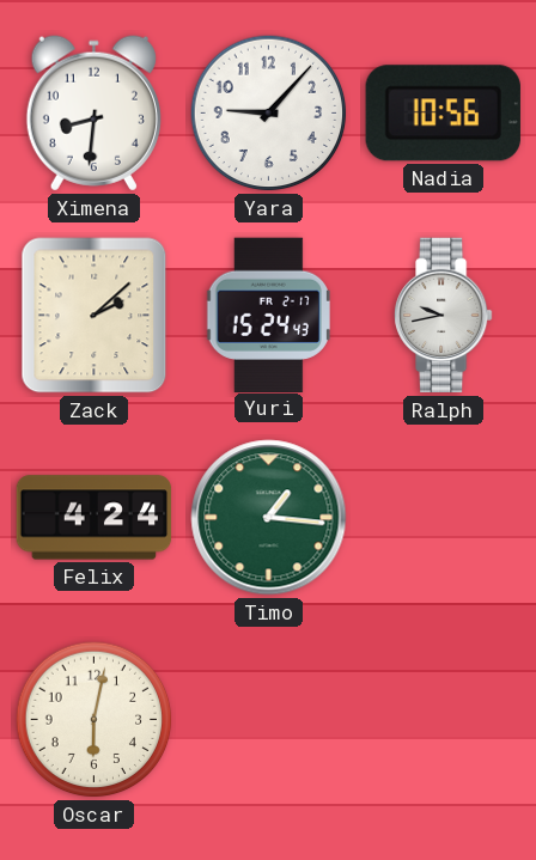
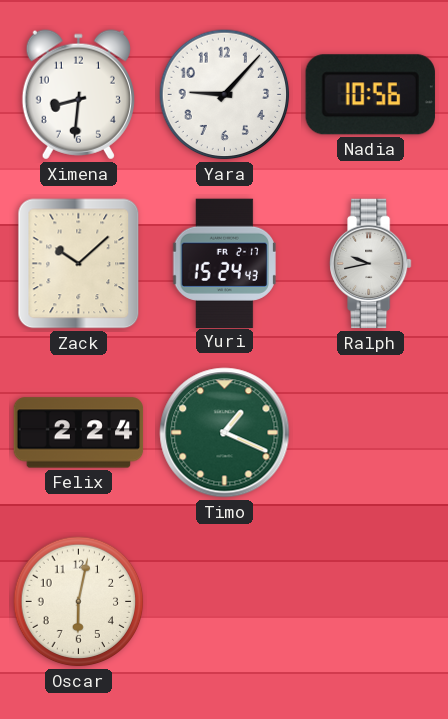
Zack: 2:08 -> 10:08 (79, 264)
Felix: 4:24 -> 2:24 (79, 433)
Timo: 1:16 -> 1:19 (225, 433)
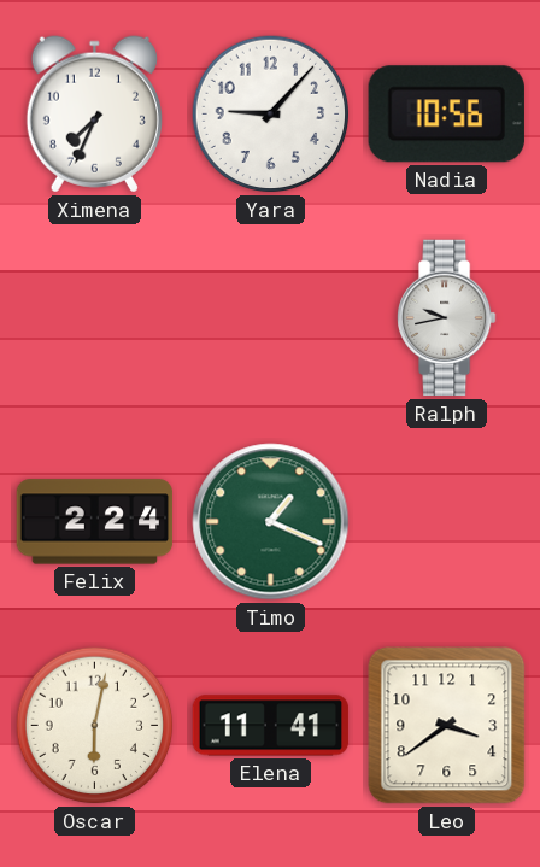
Ximena: 8:31 -> 7:34 (94, 115)
Zack: 10:08 -> none (79, 264)
Yuri: 15:24 -> none (224, 263)
Elena: none -> 11:41 (271, 726)
Leo: none -> 3:39 (447, 726)
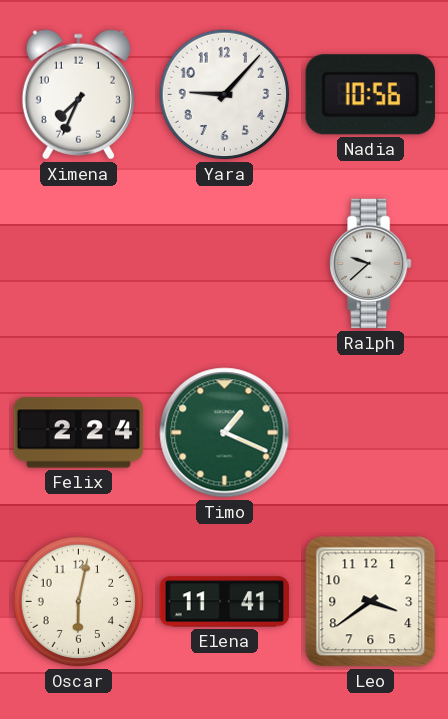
Ralph: 9:43 -> 9:38 (371, 264)
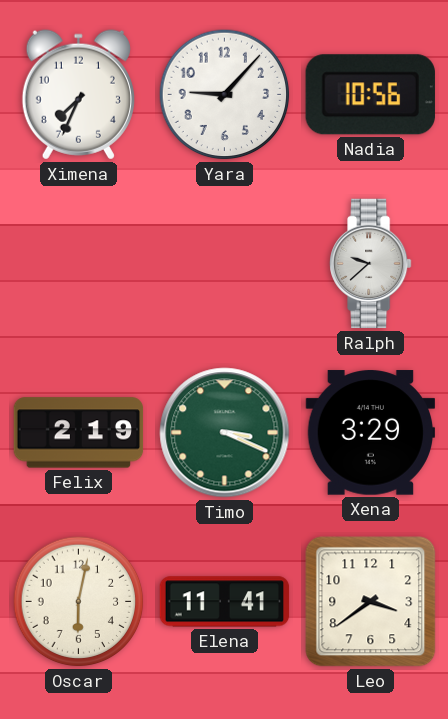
Felix: 2:24 -> 2:19 (79, 433)
Timo: 1:19 -> 3:19 (225, 433)
Xena: none -> 3:29 (371, 433)
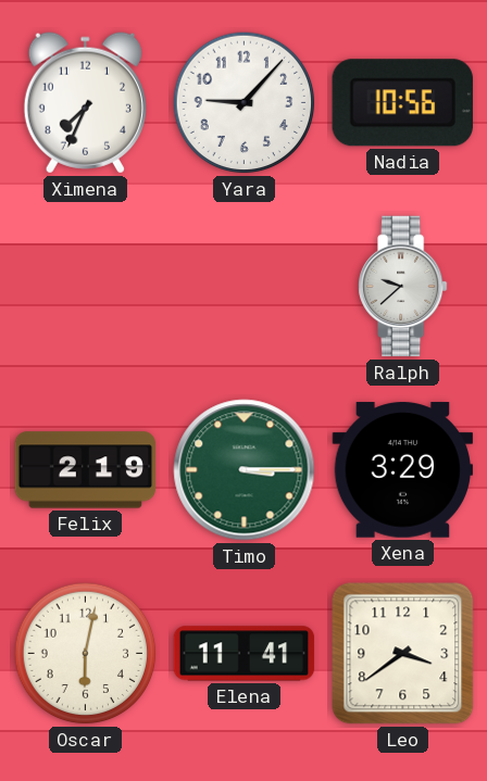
Timo: 3:19 -> 3:15 (245, 470)
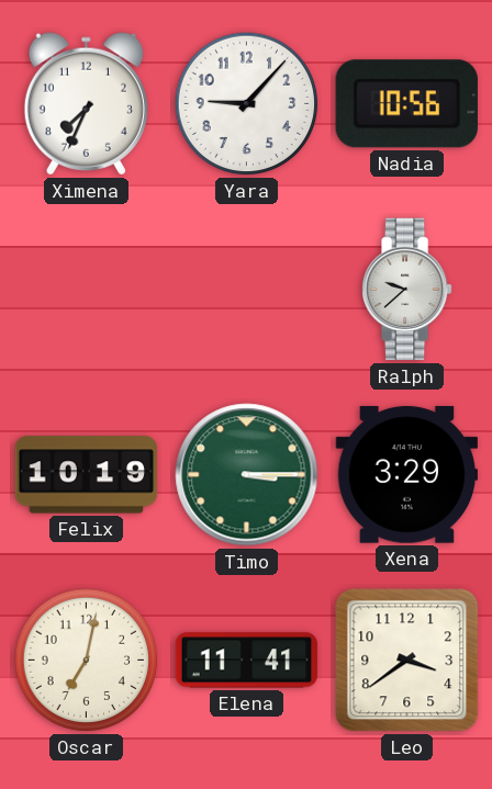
Felix: 2:19 -> 10:19 (87, 475)
Oscar: 6:02 -> 7:02 (87, 661)
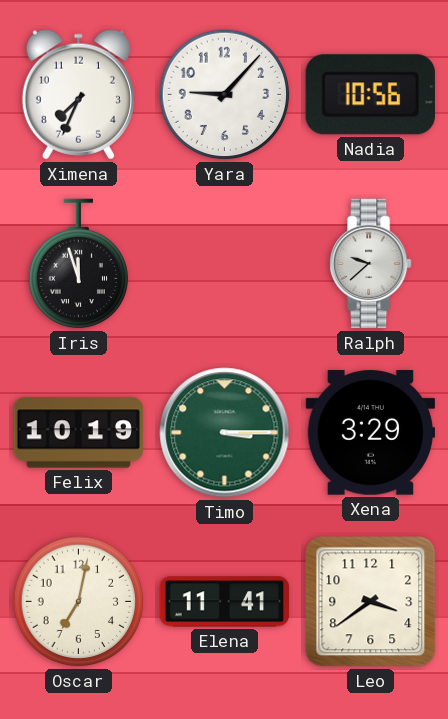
Iris: none -> 11:57 (78, 264)
